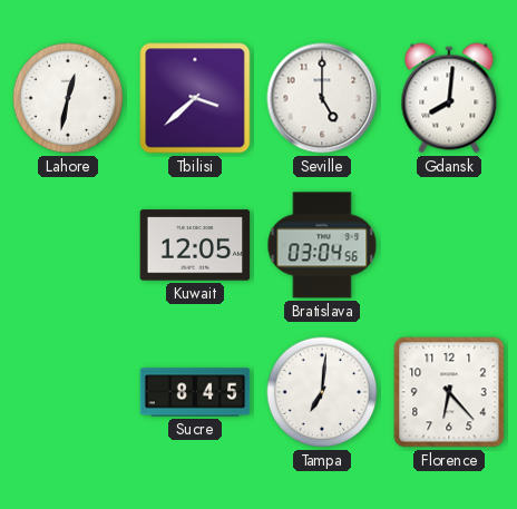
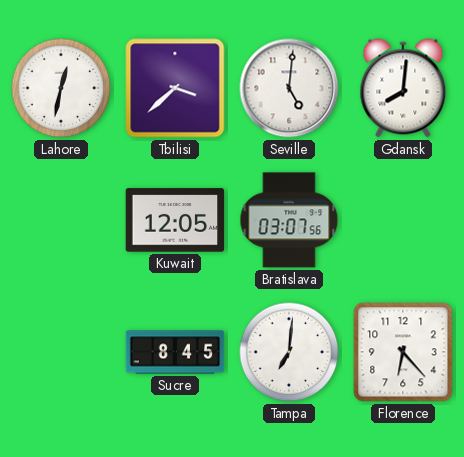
Seville: 5:00 -> 5:01 (289, 88)
Bratislava: 03:04 -> 03:07 (289, 220)
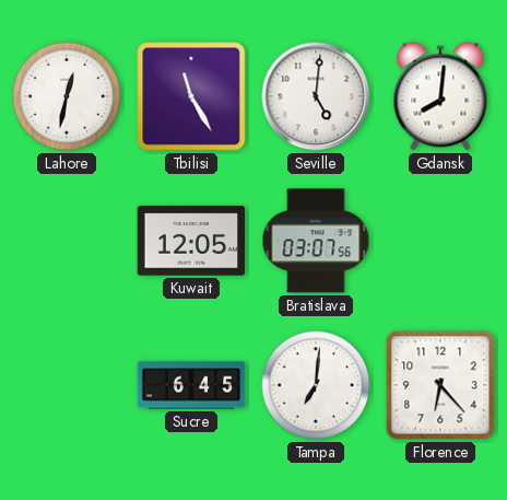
Tbilisi: 3:38 -> 11:25 (191, 96)
Sucre: 8:45 -> 6:45 (191, 385)
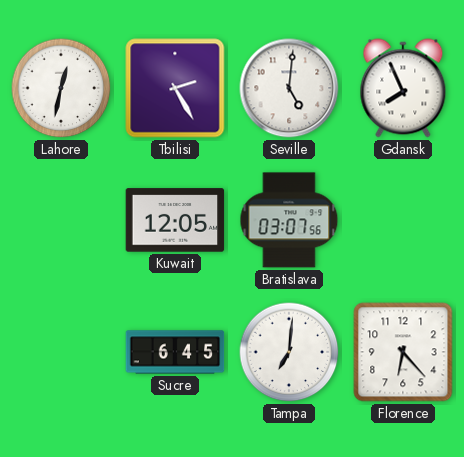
Tbilisi: 11:25 -> 2:25 (175, 88)
Gdansk: 8:01 -> 7:56 (403, 88)
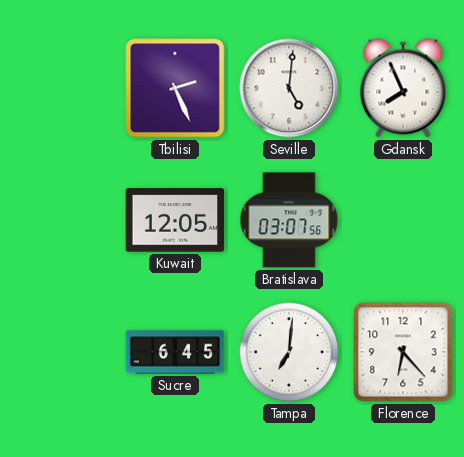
Lahore: 12:32 -> none (61, 88)
Tbilisi: 2:25 -> 2:26 (175, 88)
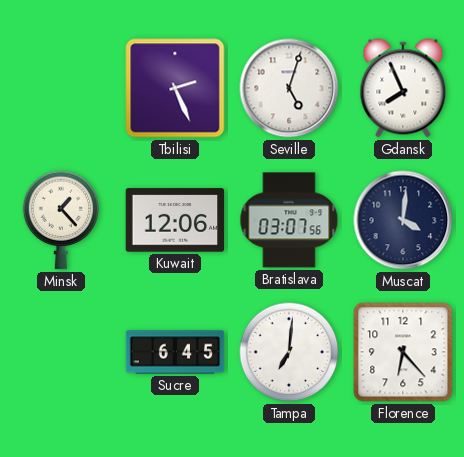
Seville: 5:01 -> 5:03 (289, 88)
Minsk: none -> 1:23 (61, 220)
Kuwait: 12:05 -> 12:06 (175, 220)
Muscat: none -> 4:01 (403, 220)
